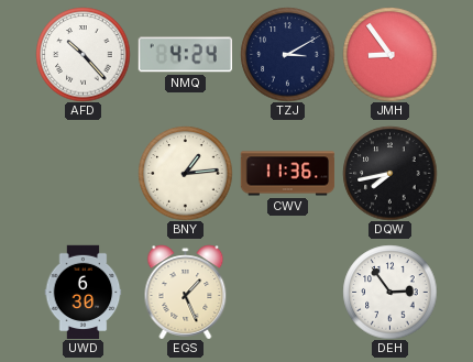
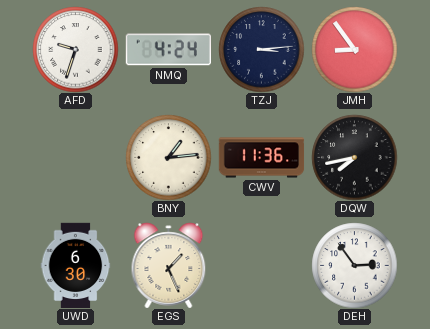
AFD: 10:23 -> 9:33 (75, 49)
TZJ: 3:10 -> 3:14 (261, 49)
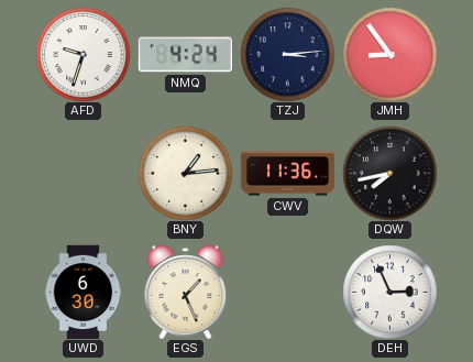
DEH: 2:54 -> 2:56 (389, 292)
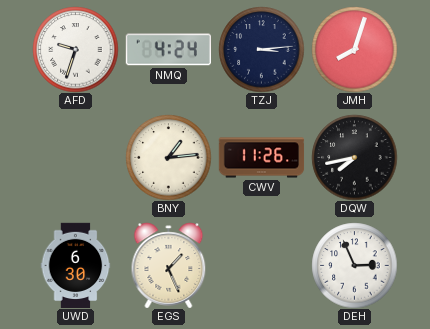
JMH: 8:54 -> 8:03 (354, 49)
CWV: 11:36 -> 11:26 (261, 158)
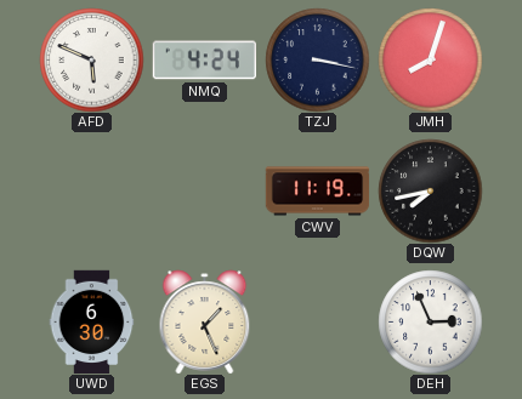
AFD: 9:33 -> 5:49 (91, 59)
TZJ: 3:14 -> 3:17 (317, 59)
BNY: 1:14 -> none (168, 157)
CWV: 11:26 -> 11:19 (317, 192)
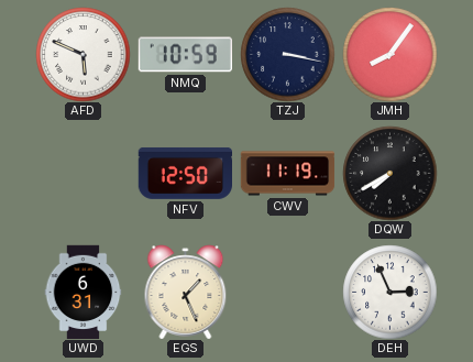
NMQ: 4:24 -> 10:59 (185, 55)
JMH: 8:03 -> 8:06 (389, 54)
NFV: none -> 12:50 (185, 173)
DQW: 7:43 -> 7:40 (389, 173)
UWD: 6:30 -> 6:31 (84, 292)
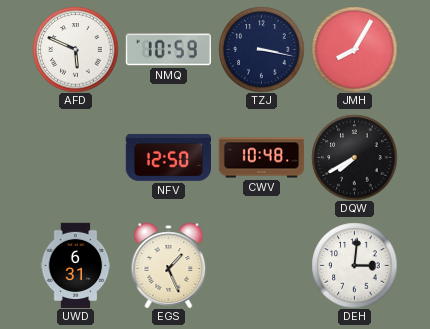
JMH: 8:06 -> 8:05 (354, 49)
CWV: 11:19 -> 10:48 (261, 158)
DEH: 2:56 -> 3:01 (354, 265)
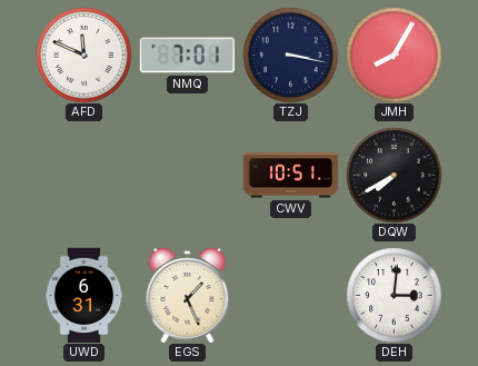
AFD: 5:49 -> 11:49 (83, 55)
NMQ: 10:59 -> 7:01 (187, 56)
NFV: 12:50 -> none (168, 157)
CWV: 10:48 -> 10:51 (290, 176)
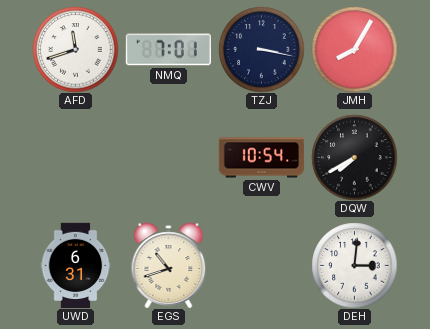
AFD: 11:49 -> 11:42 (75, 49)
CWV: 10:51 -> 10:54 (261, 158)
EGS: 1:26 -> 10:42 (169, 265)
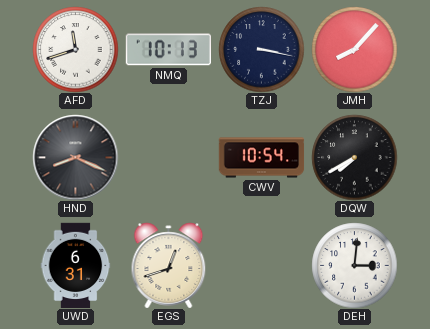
NMQ: 7:01 -> 10:13 (168, 50)
JMH: 8:05 -> 8:07 (354, 49)
HND: none -> 8:19 (75, 157)
EGS: 10:42 -> 12:42 (169, 265)
